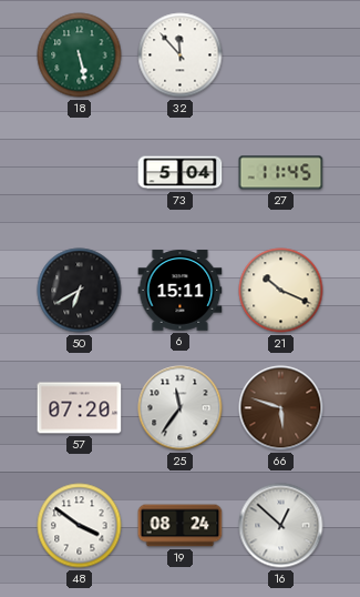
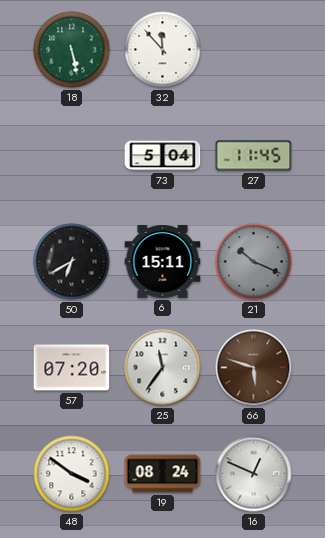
21 dial: cream -> grey (254, 262)
16: 12:52 -> 12:49 (254, 474)
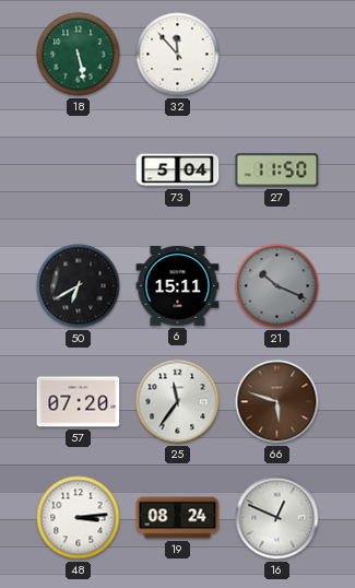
27: 11:45 -> 11:50 (277, 170)
48: 3:51 -> 3:14 (79, 518)
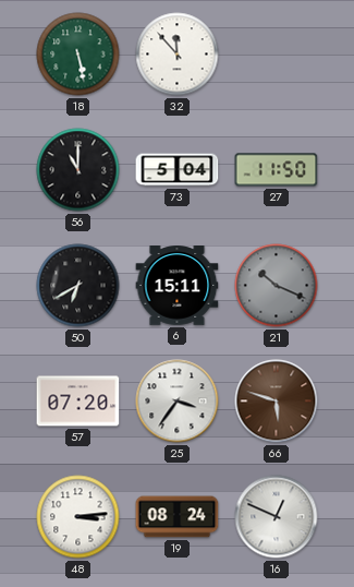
56: none -> 11:00 (78, 170)
25: 11:36 -> 3:36 (178, 402)
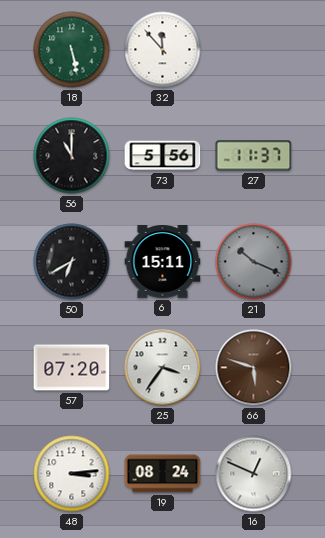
73: 5:04 -> 5:56 (163, 156)
27: 11:50 -> 11:37 (254, 156)
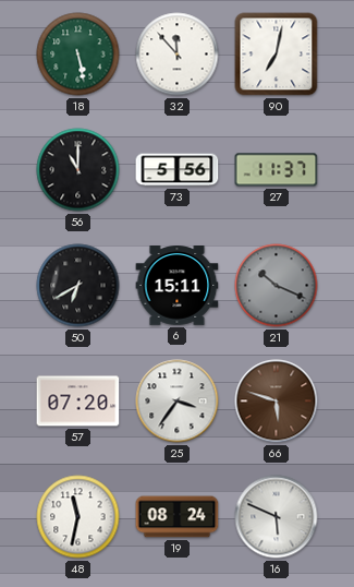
90: none -> 7:02 (277, 55)
48: 3:14 -> 11:32 (78, 517)
16: 12:49 -> 5:49 (277, 517)
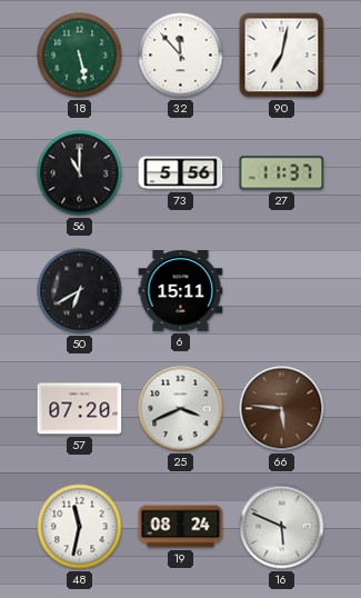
21: 10:19 -> none (277, 286)
25: 3:36 -> 3:41 (181, 409)
66: 5:48 -> 5:46 (282, 409)
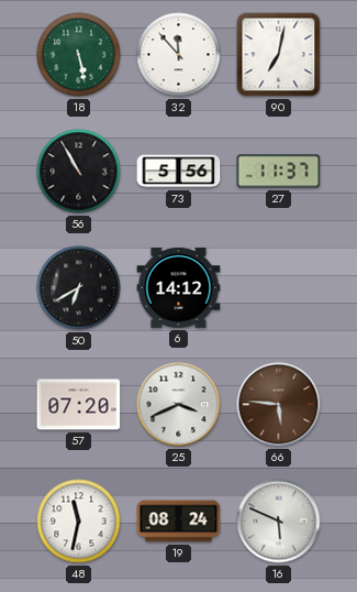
56: 11:00 -> 10:55 (79, 172)
6: 15:11 -> 14:12 (179, 288)
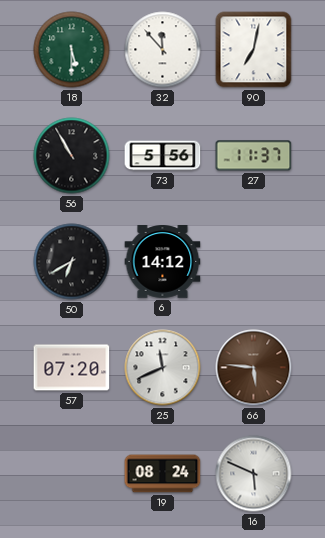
18: 5:28 -> 5:30 (72, 50)
25: 3:41 -> 11:41 (163, 368)
48: 11:32 -> none (79, 522)
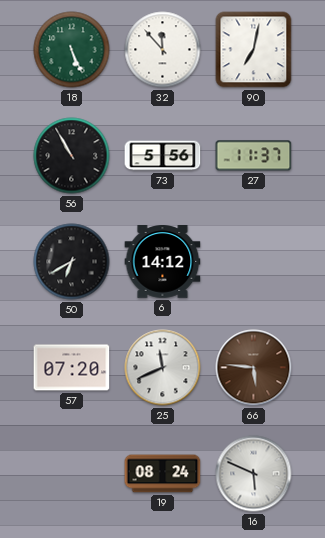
18: 5:30 -> 5:26 (72, 50)
